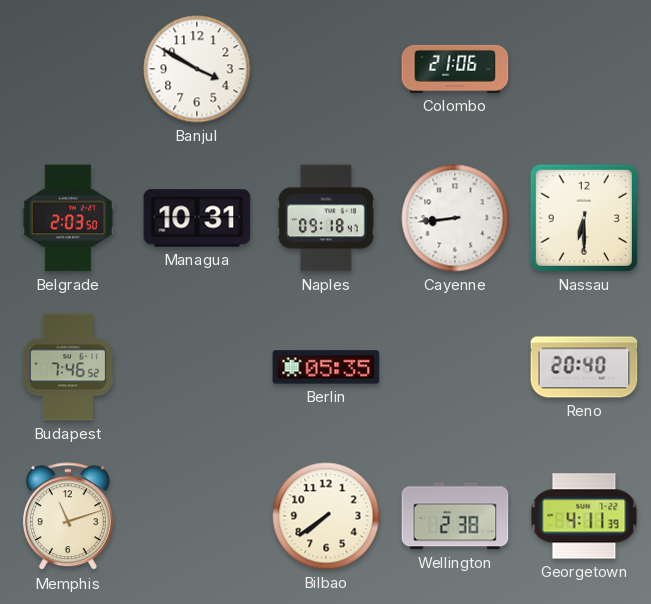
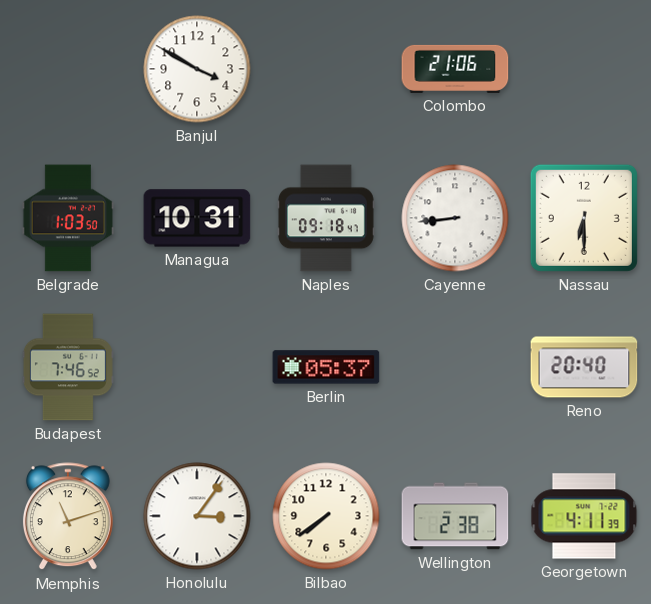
Belgrade: 2:03 -> 1:03 (68, 218)
Berlin: 05:35 -> 05:37 (326, 367)
Honolulu: none -> 3:06 (197, 516)
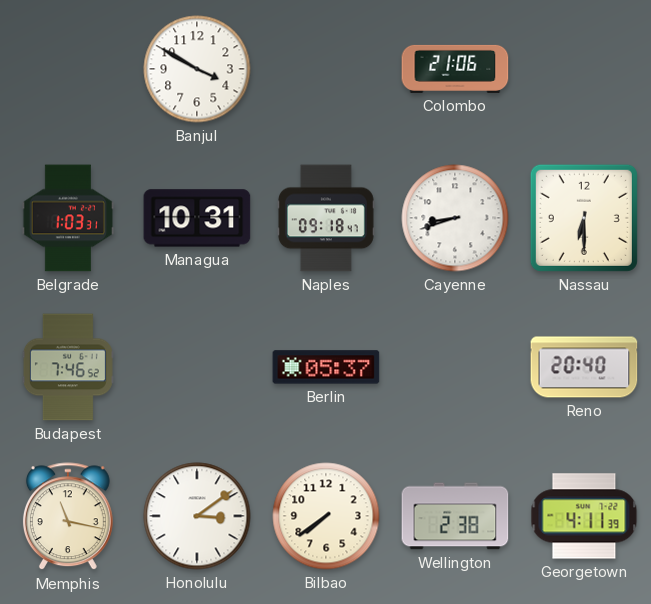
Belgrade: 1:03:50 -> 1:03:31 (68, 218)
Cayenne: 8:44 -> 8:42 (455, 218)
Memphis: 11:12 -> 11:17 (68, 517)
Honolulu: 3:06 -> 3:09 (197, 516)
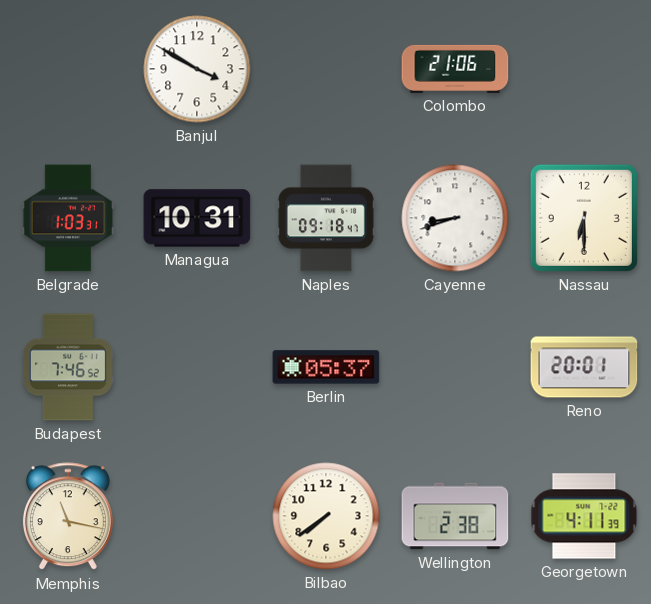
Reno: 20:40 -> 20:01 (584, 367)
Honolulu: 3:09 -> none (197, 516)
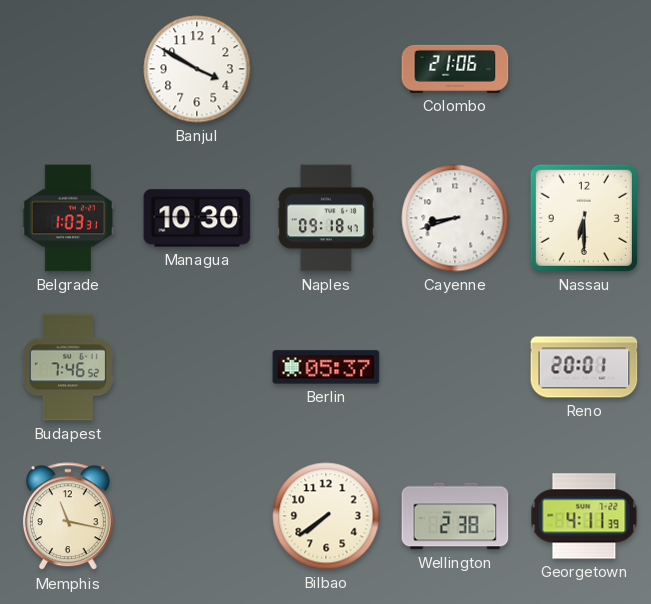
Managua: 10:31 -> 10:30 (197, 218)
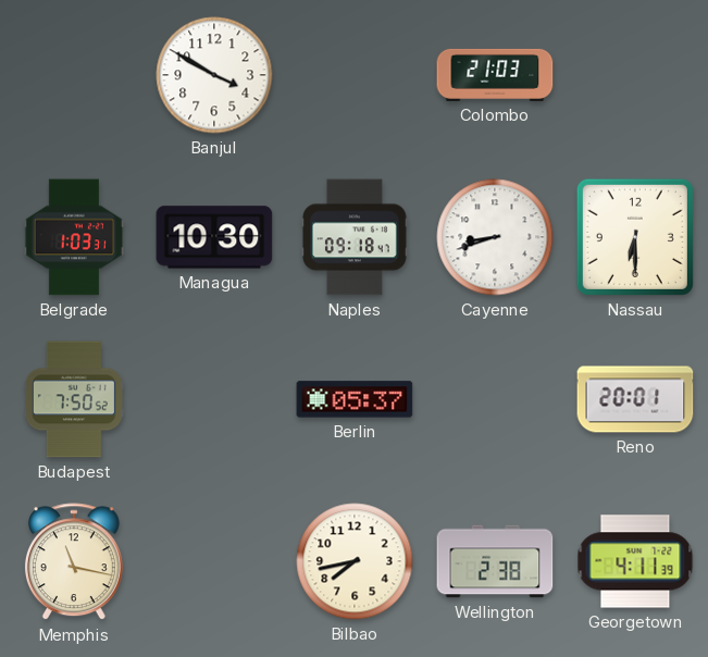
Colombo: 21:06 -> 21:03 (495, 75)
Budapest: 7:46 -> 7:50 (74, 399)
Bilbao: 7:39 -> 7:43 (355, 561)
